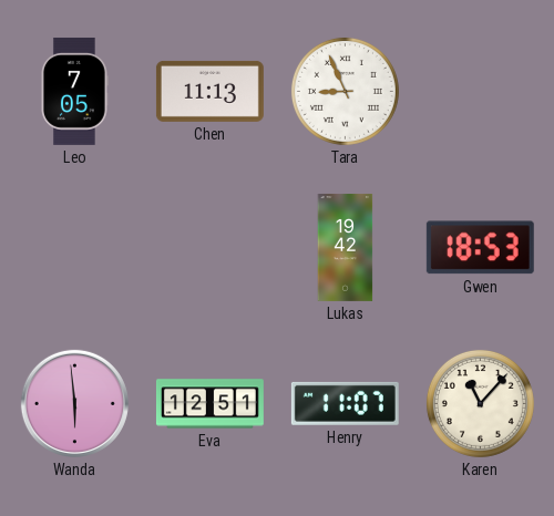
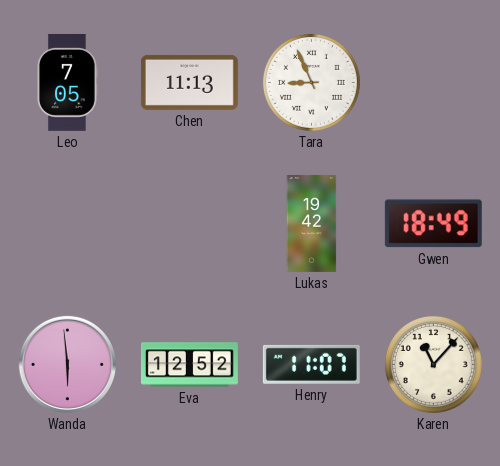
Gwen: 18:53 -> 18:49 (433, 224)
Eva: 12:51 -> 12:52 (189, 365)
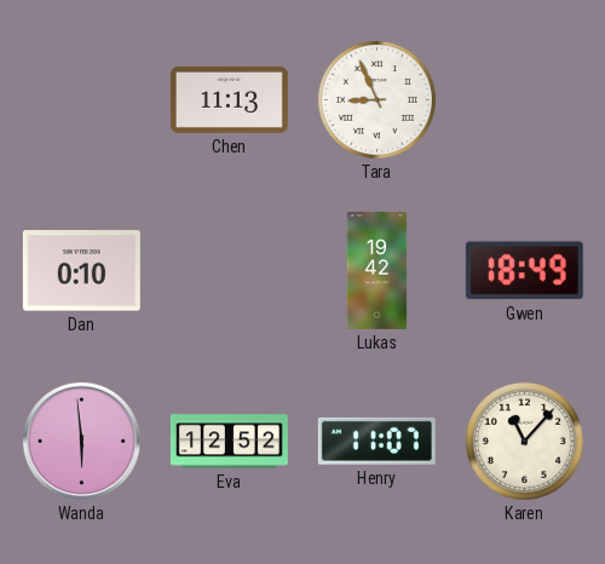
Leo: 7:05 -> none (68, 82)
Dan: none -> 0:10 (81, 271)
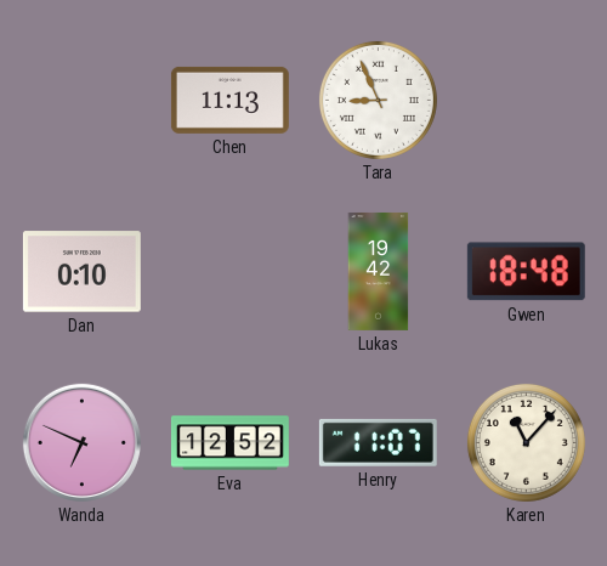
Gwen: 18:49 -> 18:48 (526, 272)
Wanda: 5:59 -> 6:49 (81, 442)
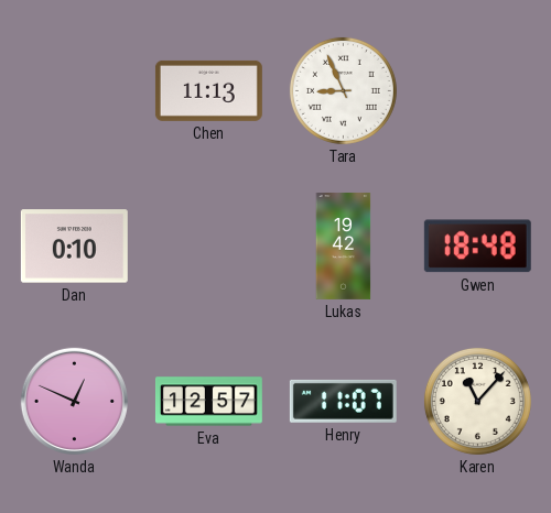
Wanda: 6:49 -> 12:49 (74, 401)
Eva: 12:52 -> 12:57 (208, 402)
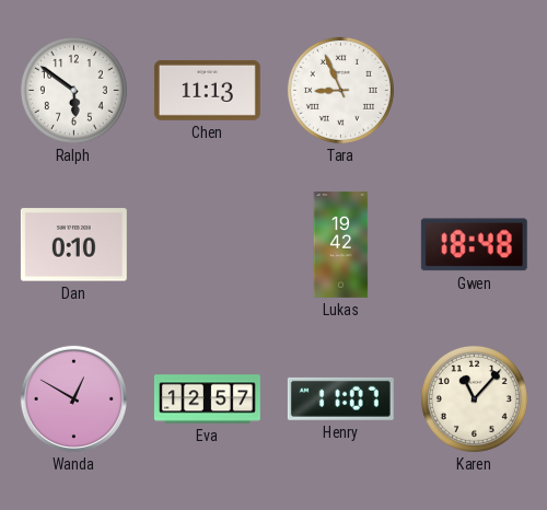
Ralph: none -> 5:51 (73, 90)
Wanda: 12:49 -> 12:50 (73, 398)
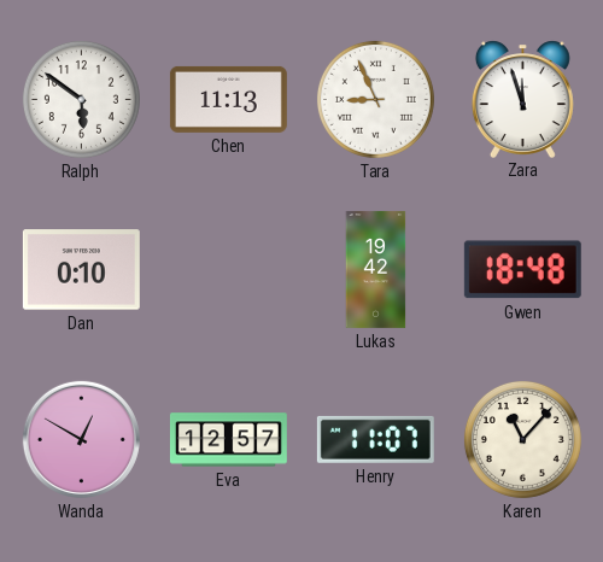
Zara: none -> 11:57 (522, 99)
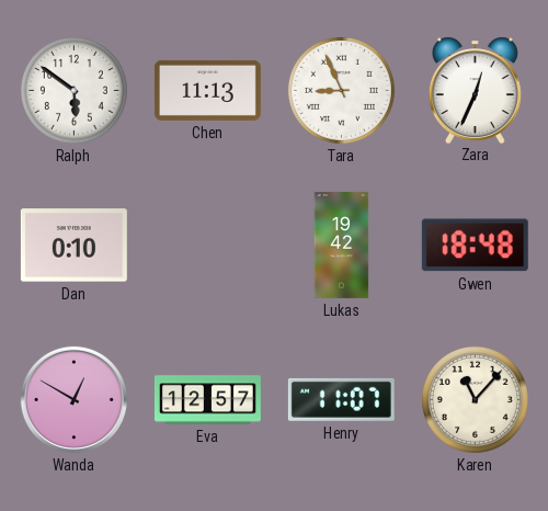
Zara: 11:57 -> 12:34 (475, 90)
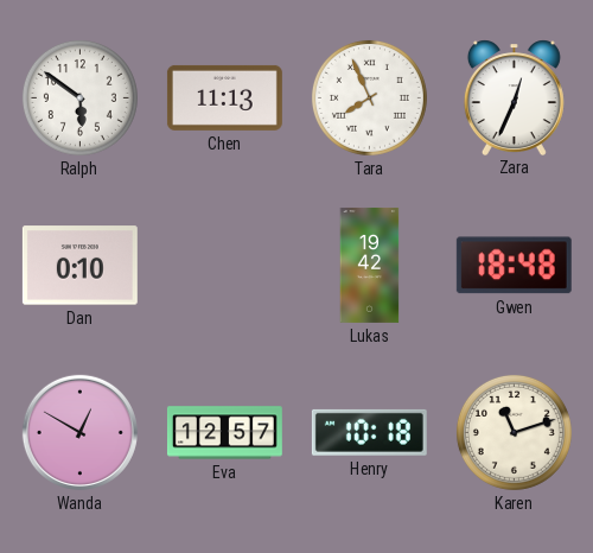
Tara: 8:56 -> 7:56 (369, 97)
Henry: 11:07 -> 10:18 (369, 432)
Karen: 11:07 -> 11:12 (514, 432)
